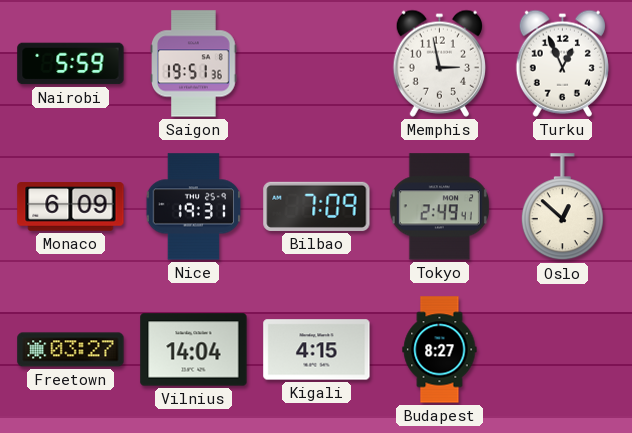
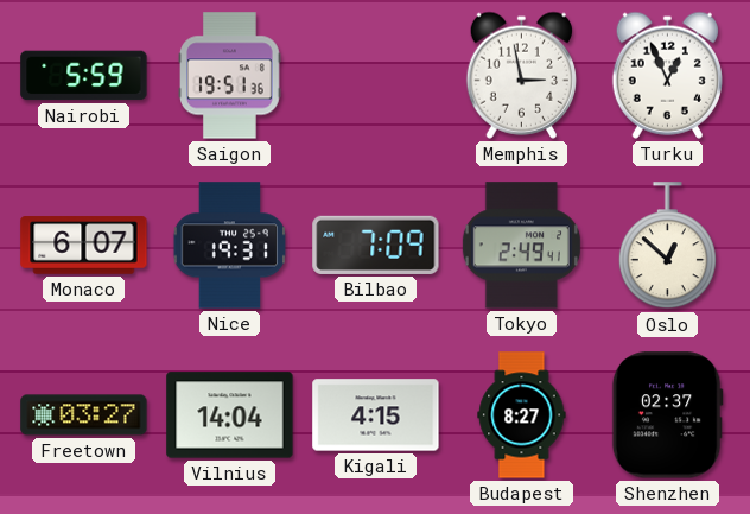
Monaco: 6:09 -> 6:07 (84, 246)
Shenzhen: none -> 02:37 (667, 415)
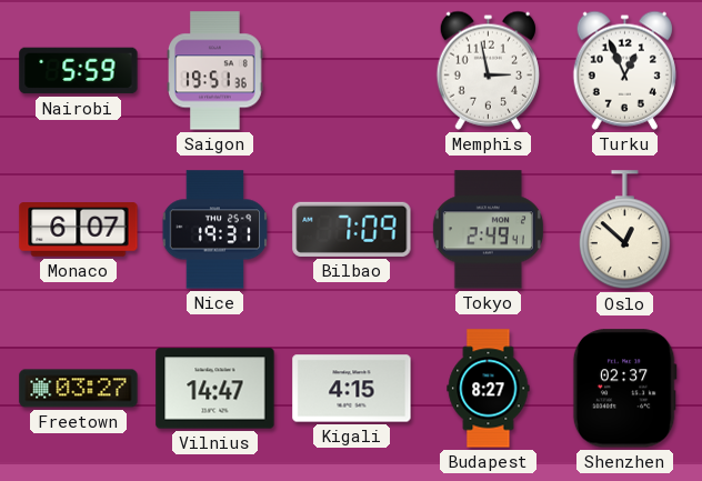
Vilnius: 14:04 -> 14:47 (215, 389)
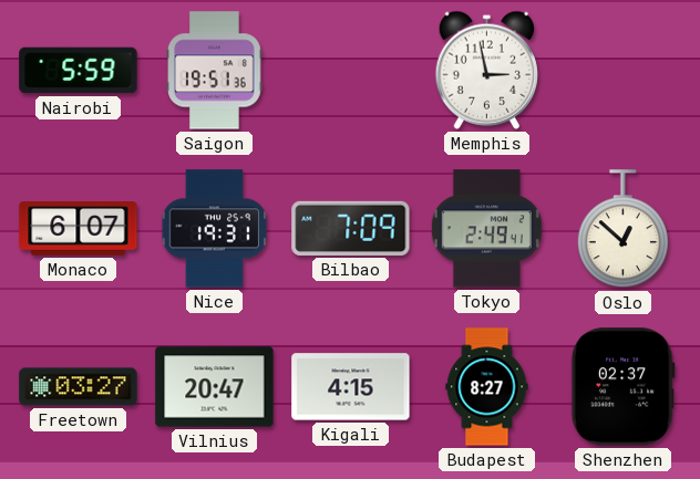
Turku: 12:56 -> none (624, 70)
Vilnius: 14:47 -> 20:47 (215, 387)
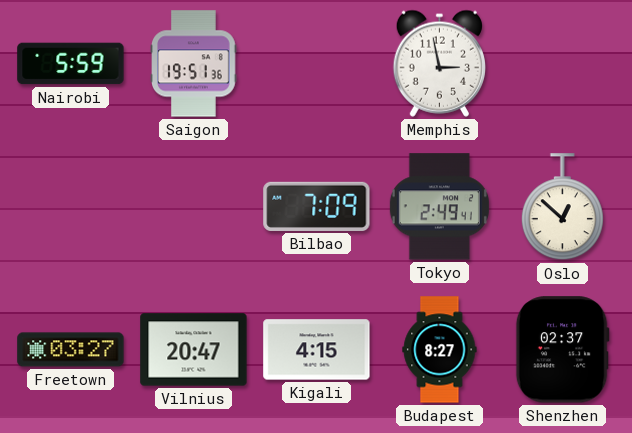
Monaco: 6:07 -> none (79, 229)
Nice: 19:31 -> none (215, 229)
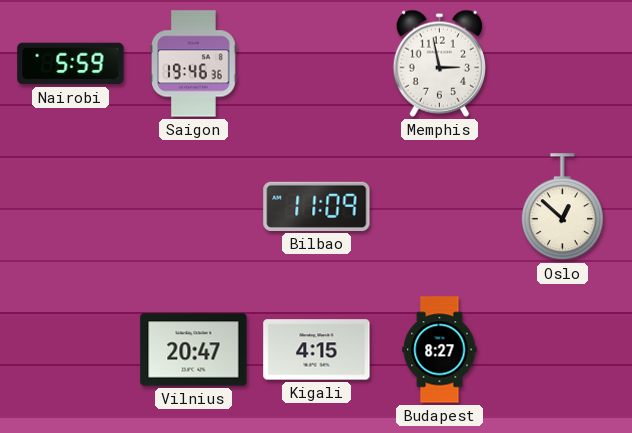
Saigon: 19:51 -> 19:46 (194, 64)
Bilbao: 7:09 -> 11:09 (317, 206)
Tokyo: 2:49 -> none (439, 207)
Freetown: 03:27 -> none (71, 350)
Shenzhen: 02:37 -> none (562, 350)
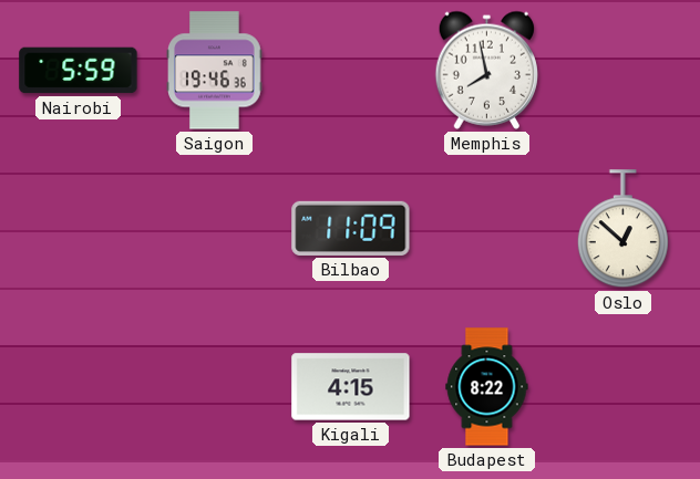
Memphis: 2:58 -> 7:58 (486, 70)
Vilnius: 20:47 -> none (194, 350)
Budapest: 8:27 -> 8:22 (487, 387)
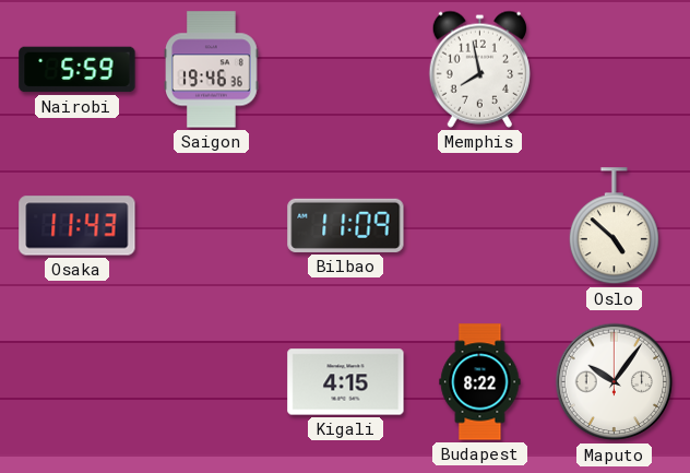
Osaka: none -> 11:43 (78, 226)
Oslo: 12:52 -> 4:52 (614, 226)
Maputo: none -> 10:06 (615, 382)
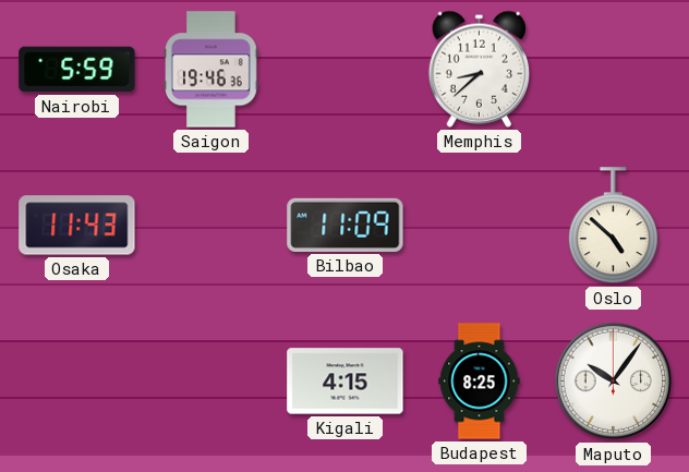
Memphis: 7:58 -> 8:38 (479, 69)
Budapest: 8:22 -> 8:25 (480, 382)
